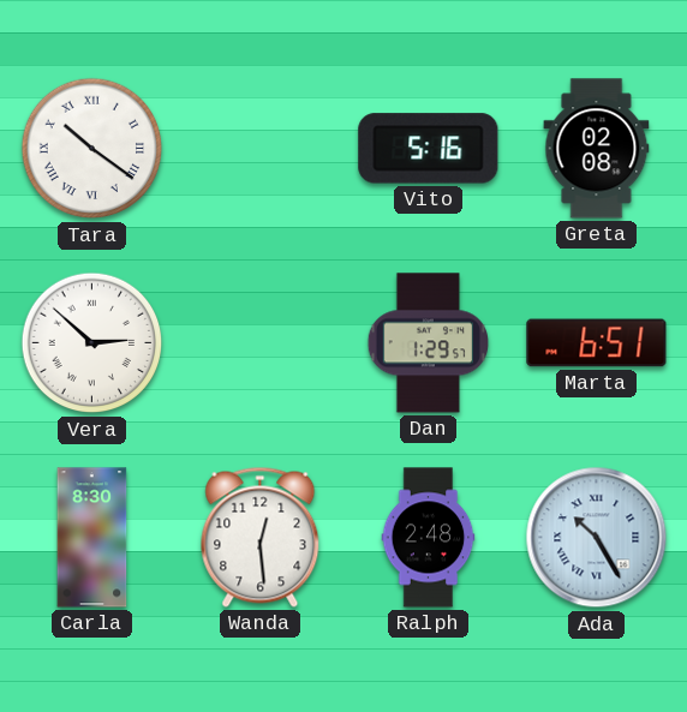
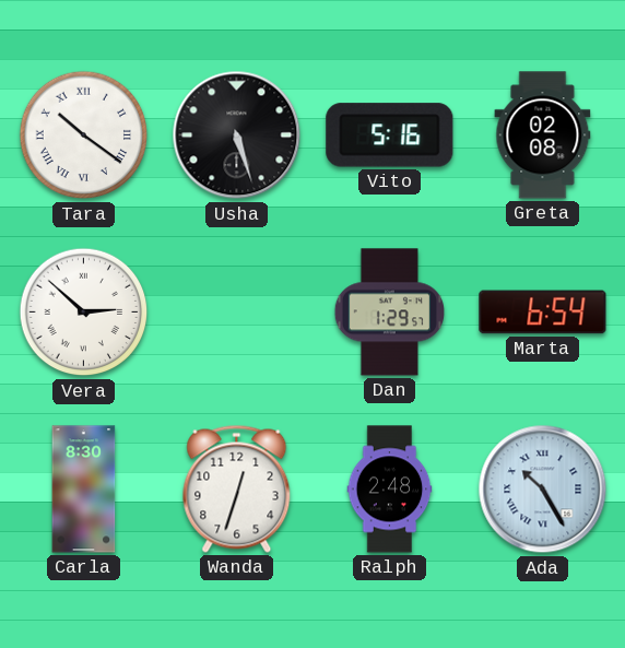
Usha: none -> 5:27 (237, 136)
Marta: 6:51 -> 6:54 (543, 313)
Wanda: 12:29 -> 12:33 (237, 488)
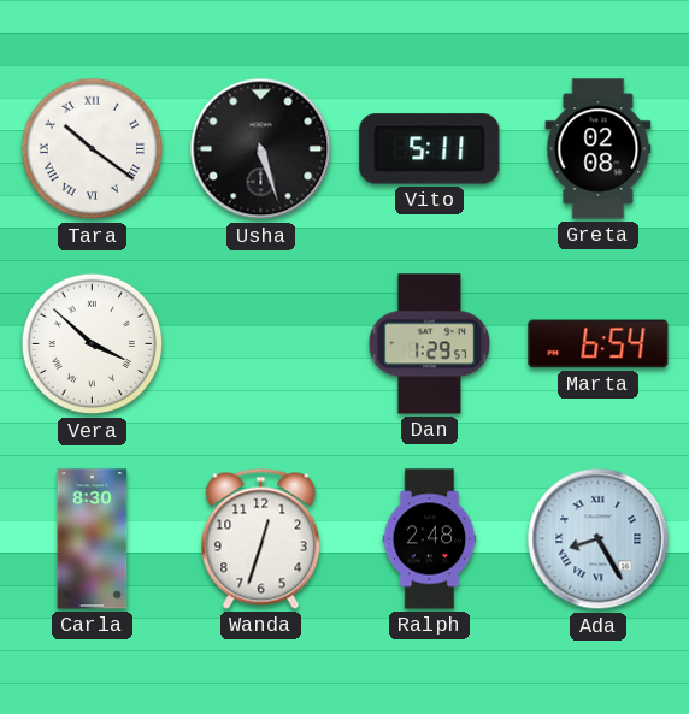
Vito: 5:16 -> 5:11 (430, 149)
Vera: 2:52 -> 3:52 (93, 344)
Ada: 10:25 -> 8:25 (599, 539)
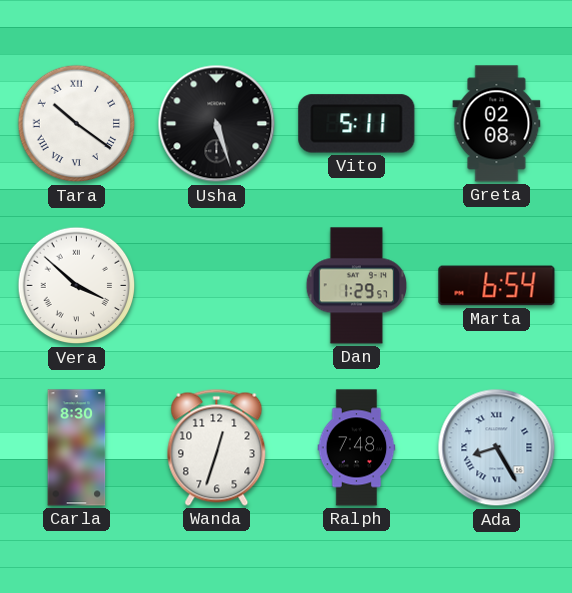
Ralph: 2:48 -> 7:48 (357, 448)
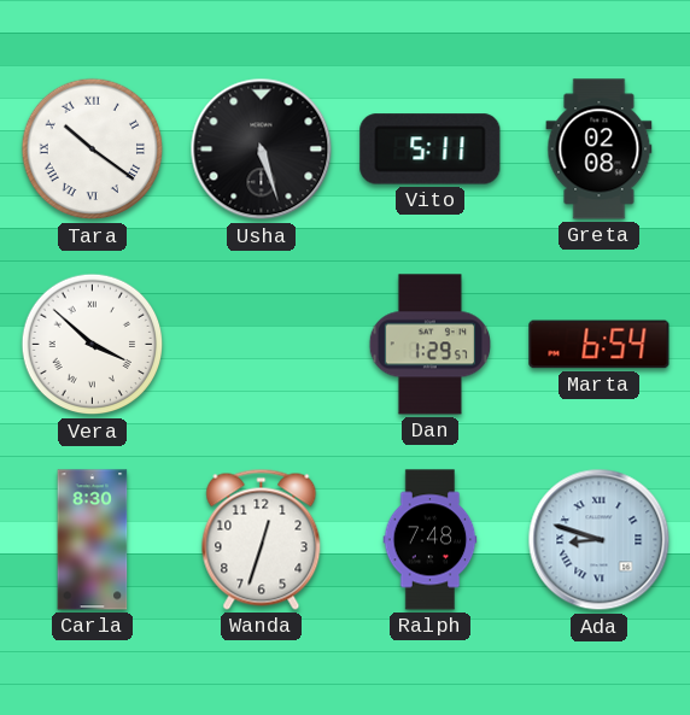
Ada: 8:25 -> 8:48 (600, 540)
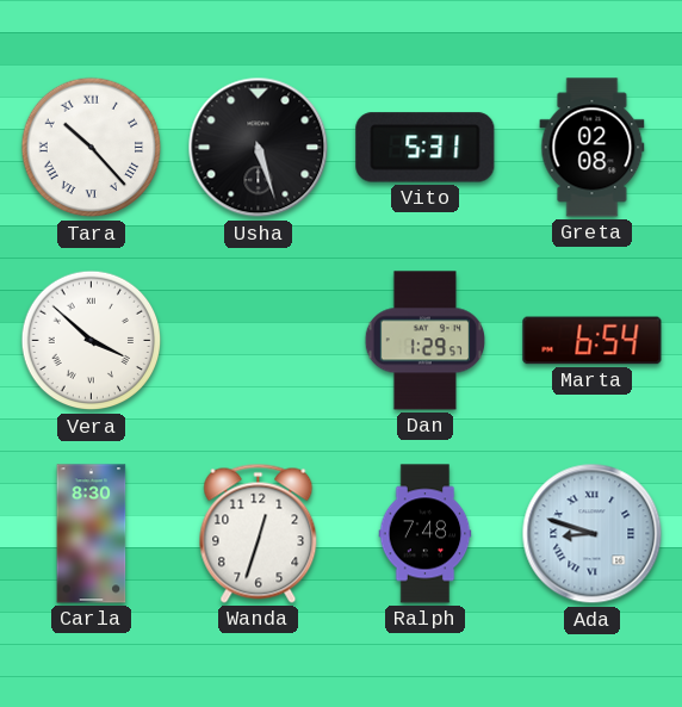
Tara: 10:21 -> 10:23 (92, 148)
Vito: 5:11 -> 5:31 (426, 148)
